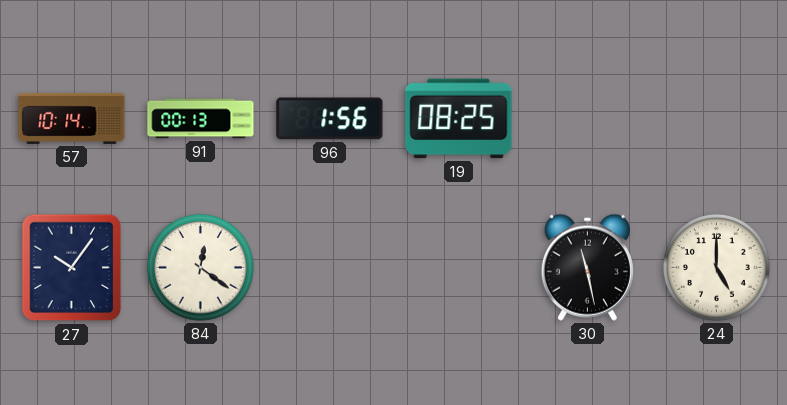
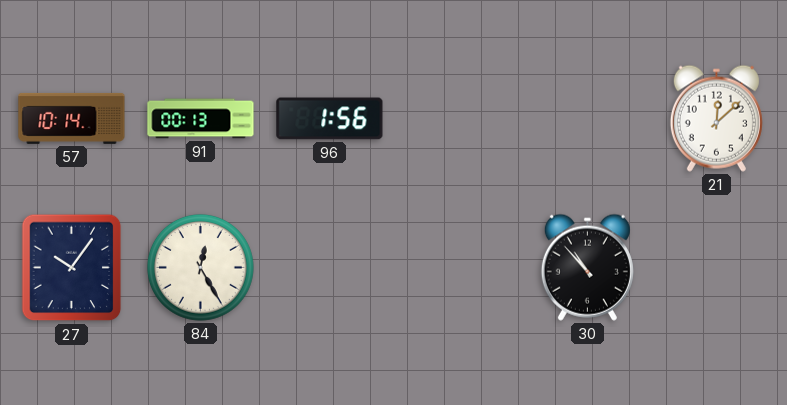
19: 08:25 -> none (459, 119)
21: none -> 12:08 (716, 118)
84: 12:21 -> 12:25 (200, 267)
30: 11:28 -> 10:53 (587, 267)
24: 5:00 -> none (716, 267)
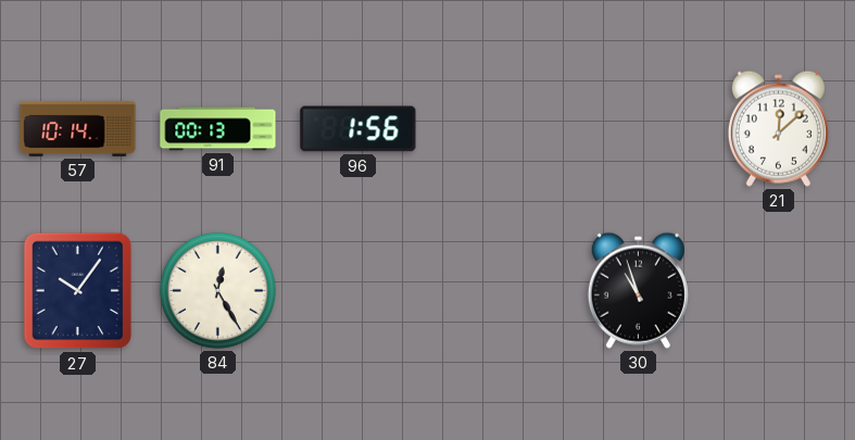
30: 10:53 -> 10:57 (638, 290)
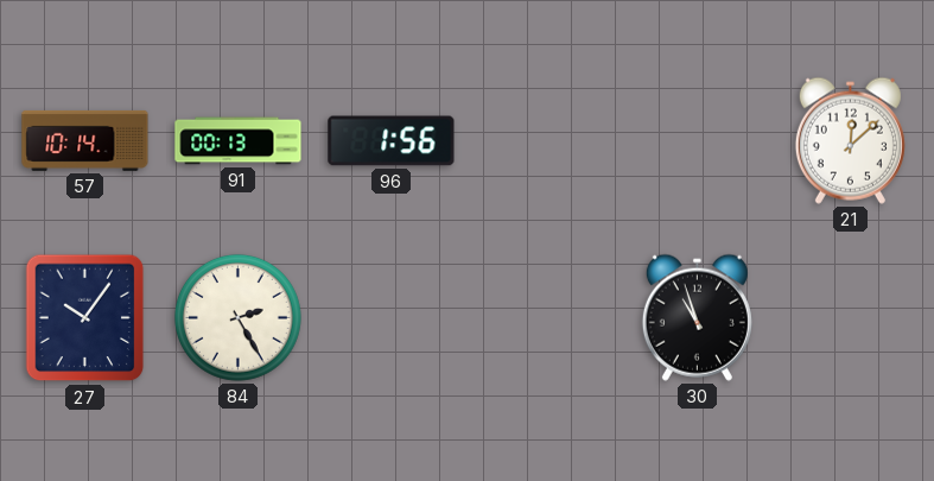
84: 12:25 -> 2:25 (237, 317)
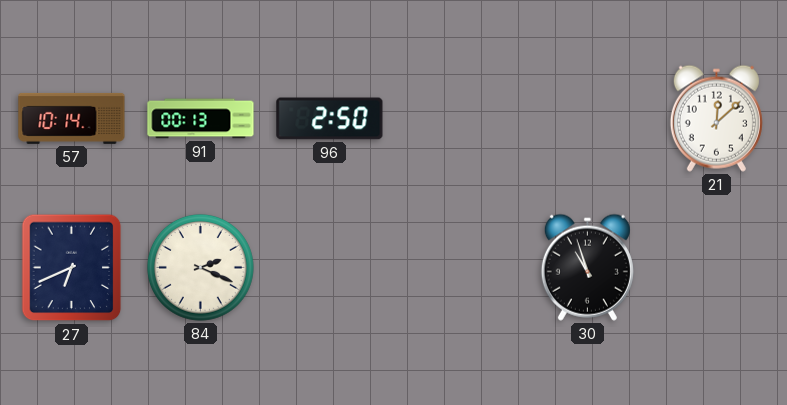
96: 1:56 -> 2:50 (330, 119)
27: 10:06 -> 6:41 (72, 268)
84: 2:25 -> 2:19 (200, 267)
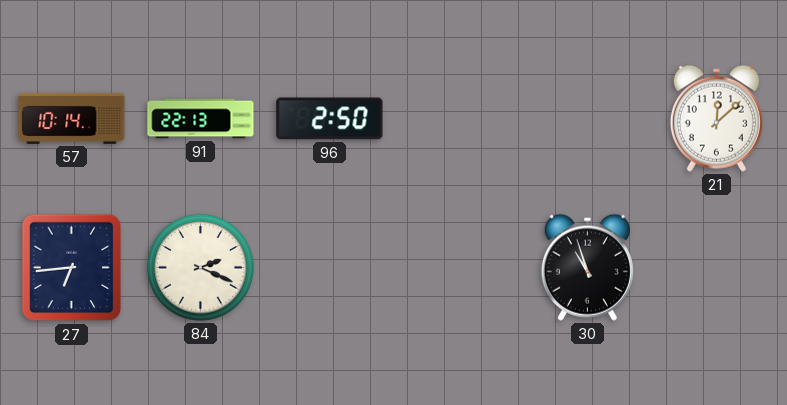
91: 00:13 -> 22:13 (201, 119)
27: 6:41 -> 6:44 (72, 268)
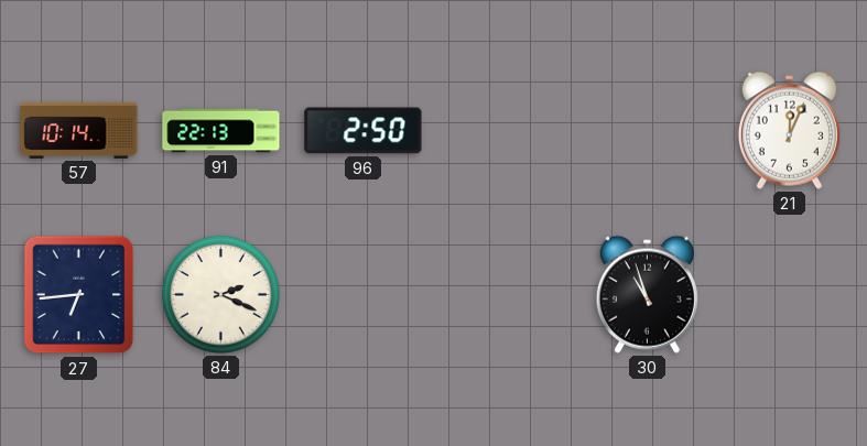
21: 12:08 -> 12:04 (789, 130)
